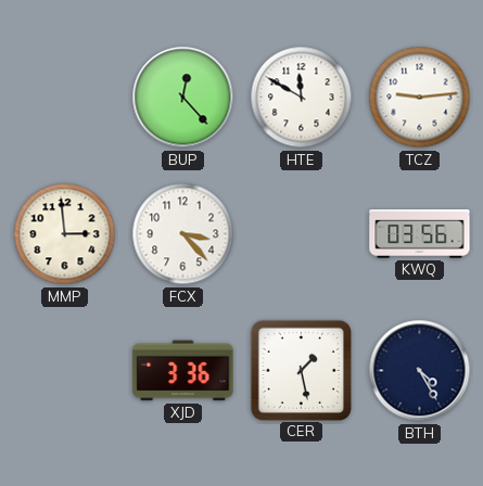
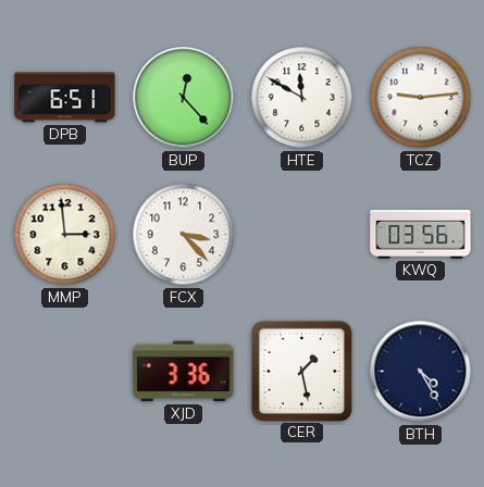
DPB: none -> 6:51 (65, 98)
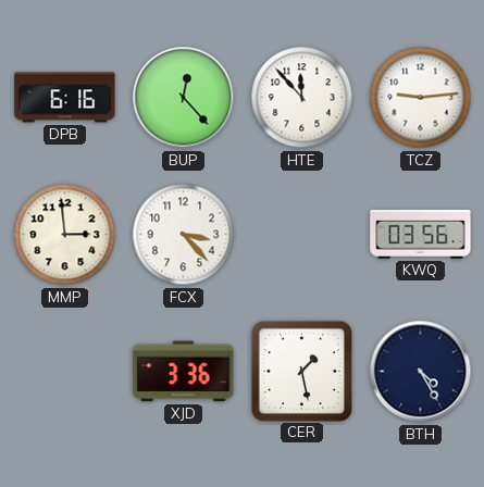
DPB: 6:51 -> 6:16 (65, 98)
HTE: 11:50 -> 11:53 (302, 98)
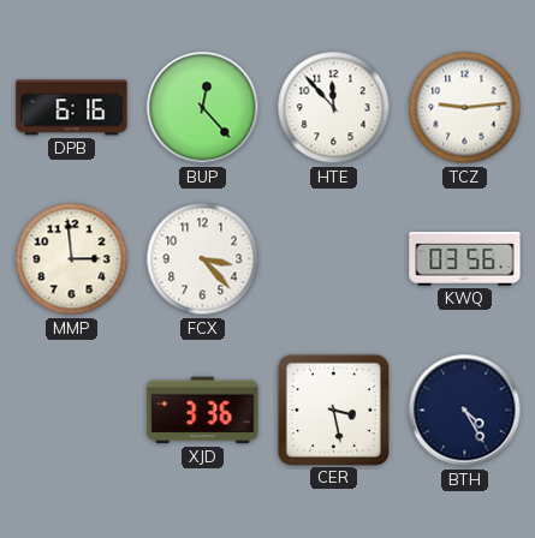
CER: 1:28 -> 3:28 (333, 410)
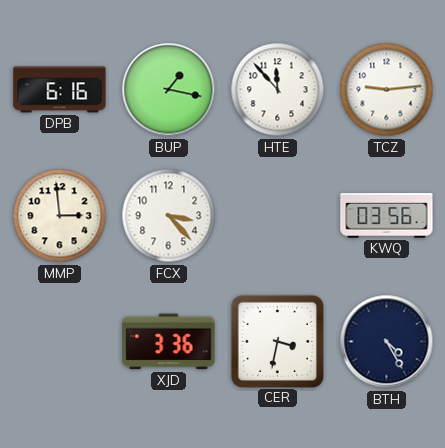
BUP: 12:23 -> 1:17 (169, 90)
CER: 3:28 -> 3:32 (277, 341)
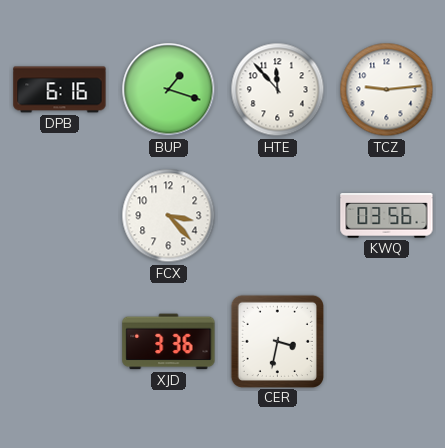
BUP: 1:17 -> 1:18 (169, 90)
MMP: 2:59 -> none (60, 216)
BTH: 4:25 -> none (387, 342)
